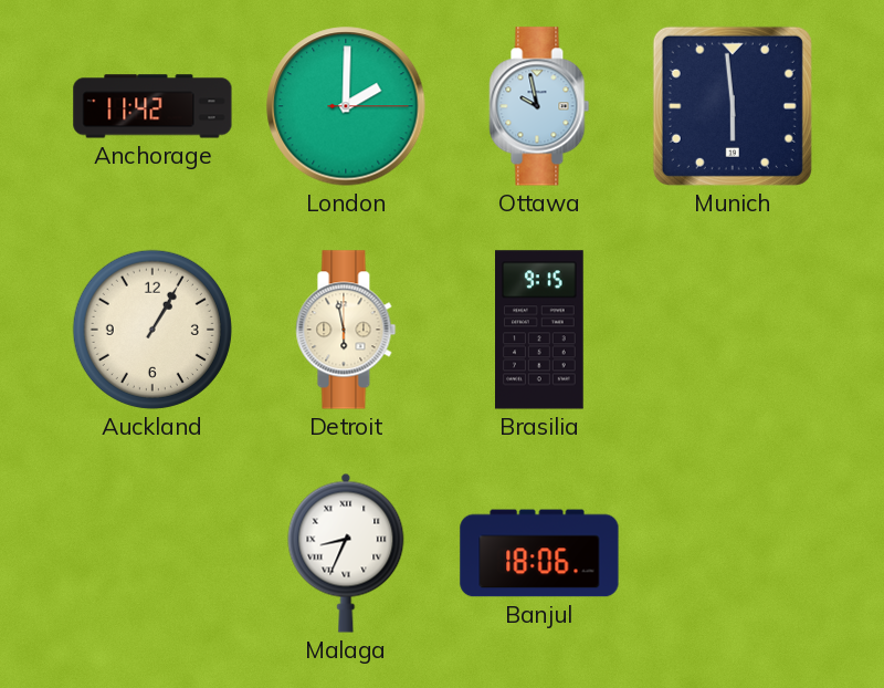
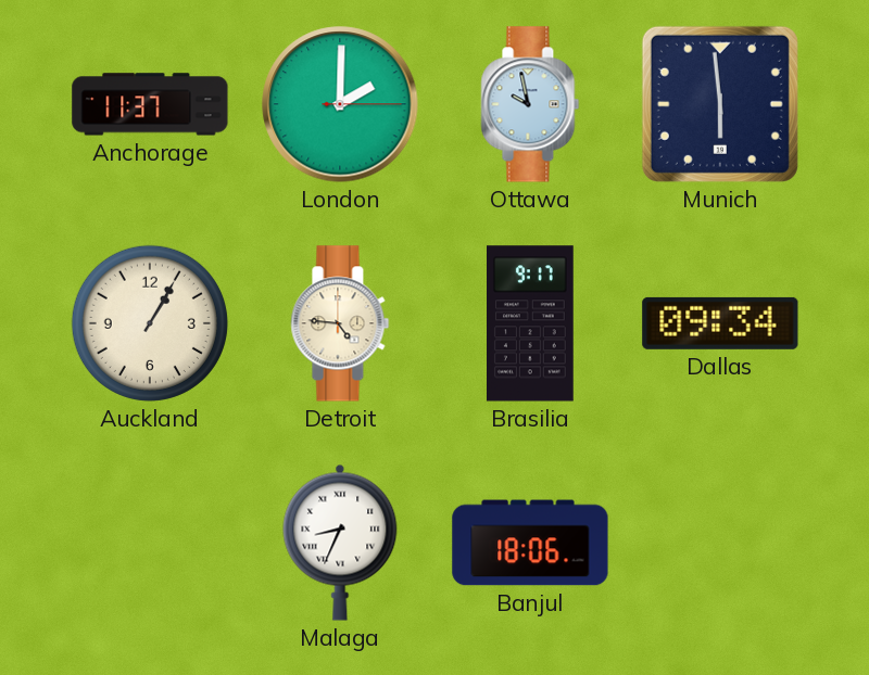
Anchorage: 11:42 -> 11:37 (150, 104)
Detroit: 5:58 -> 4:46 (340, 323)
Brasilia: 9:15 -> 9:17 (531, 323)
Dallas: none -> 09:34 (720, 323)
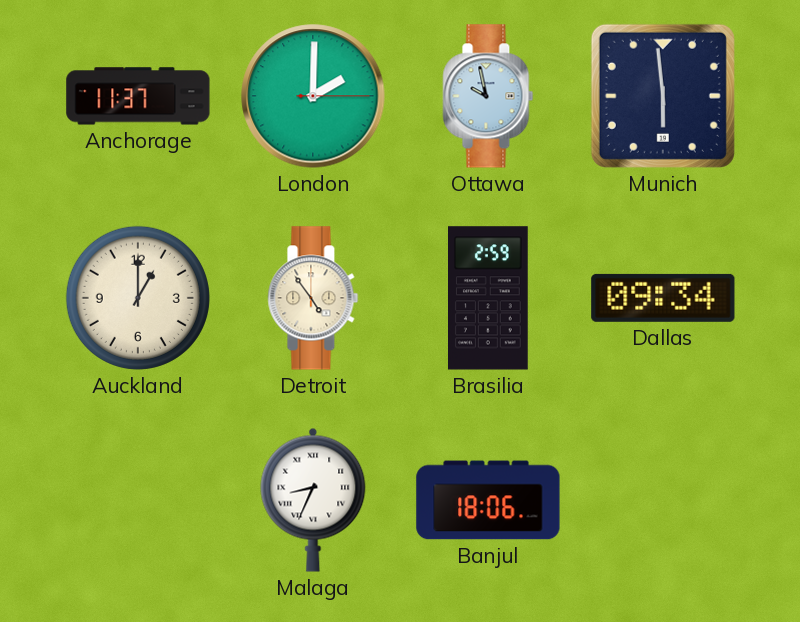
Auckland: 1:05 -> 1:00 (138, 298)
Detroit: 4:46 -> 4:54 (313, 298)
Brasilia: 9:17 -> 2:59 (489, 298)
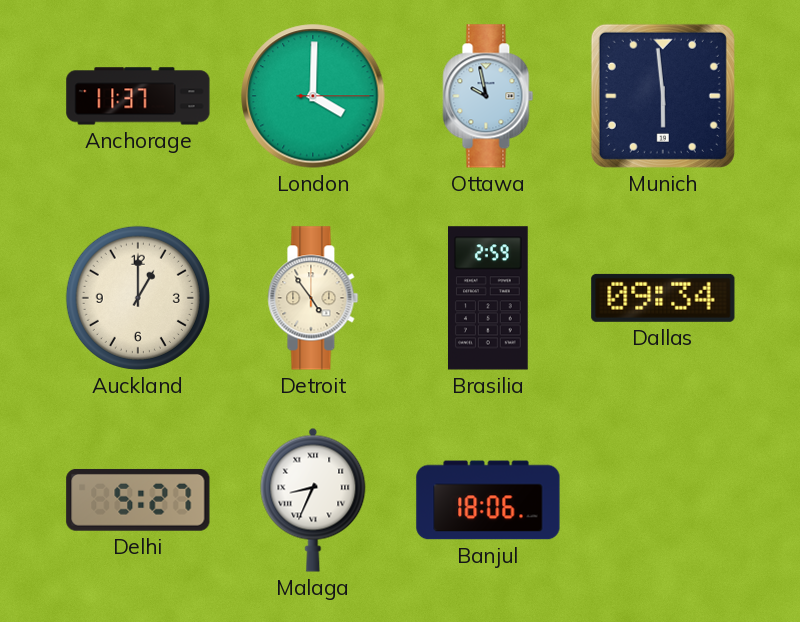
London: 2:00 -> 4:00 (313, 96)
Delhi: none -> 5:27 (138, 500)
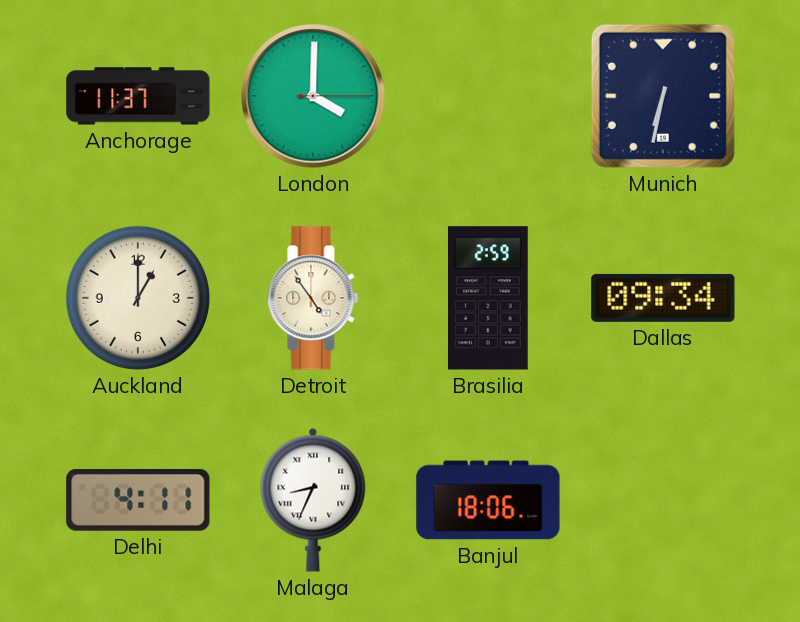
Ottawa: 9:58 -> none (488, 96)
Munich: 5:59 -> 6:32 (663, 96)
Delhi: 5:27 -> 4:11 (138, 500)
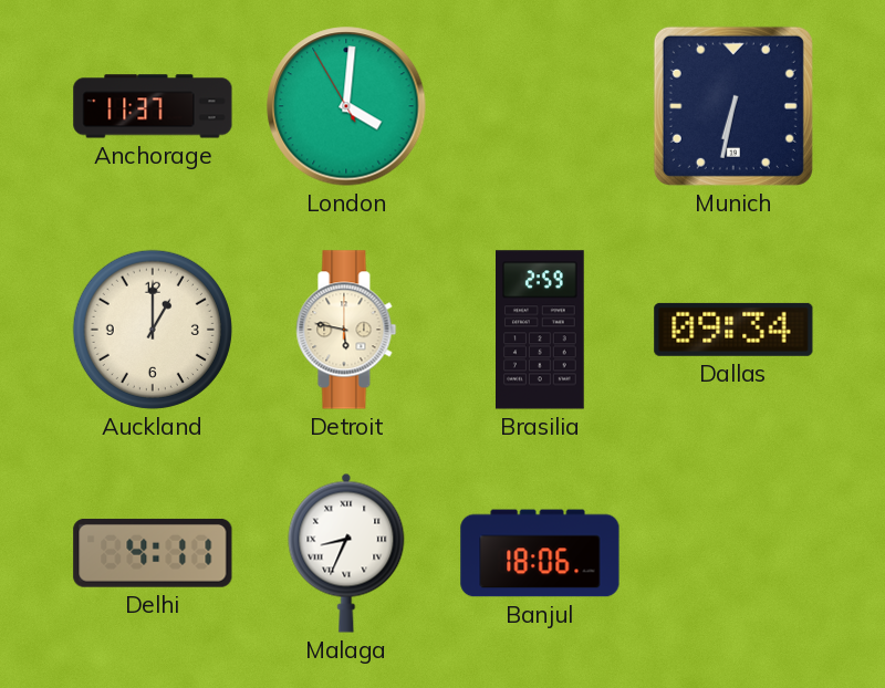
London: 4:00:15 -> 4:00:55 (346, 106)
Detroit: 4:54 -> 5:47 (346, 330)
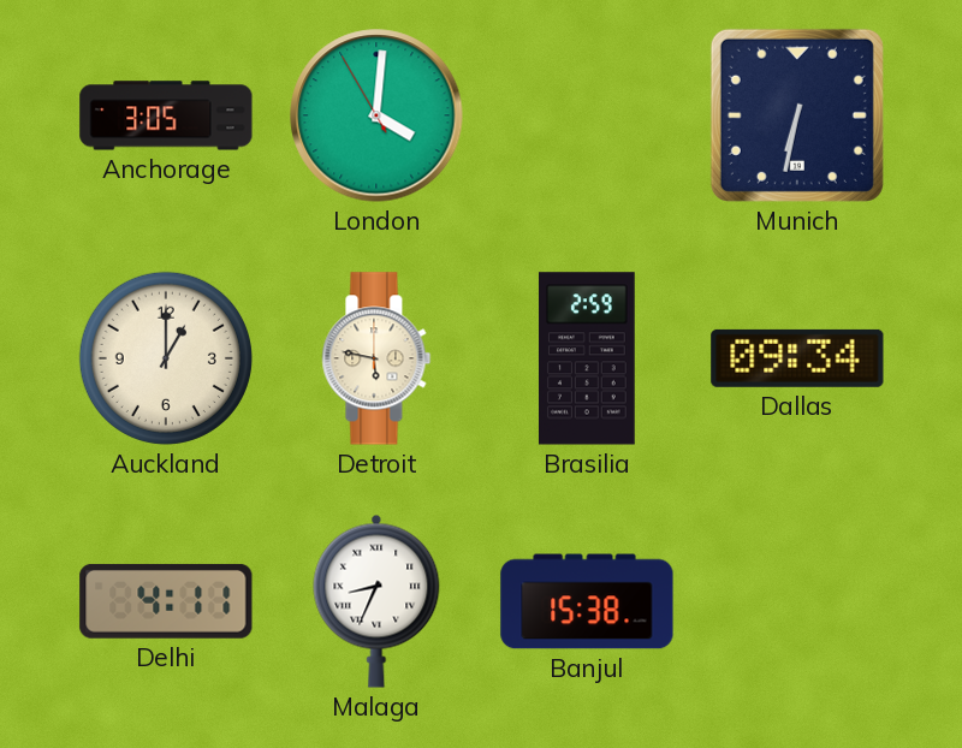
Anchorage: 11:37 -> 3:05 (166, 115)
Banjul: 18:06 -> 15:38 (587, 601)
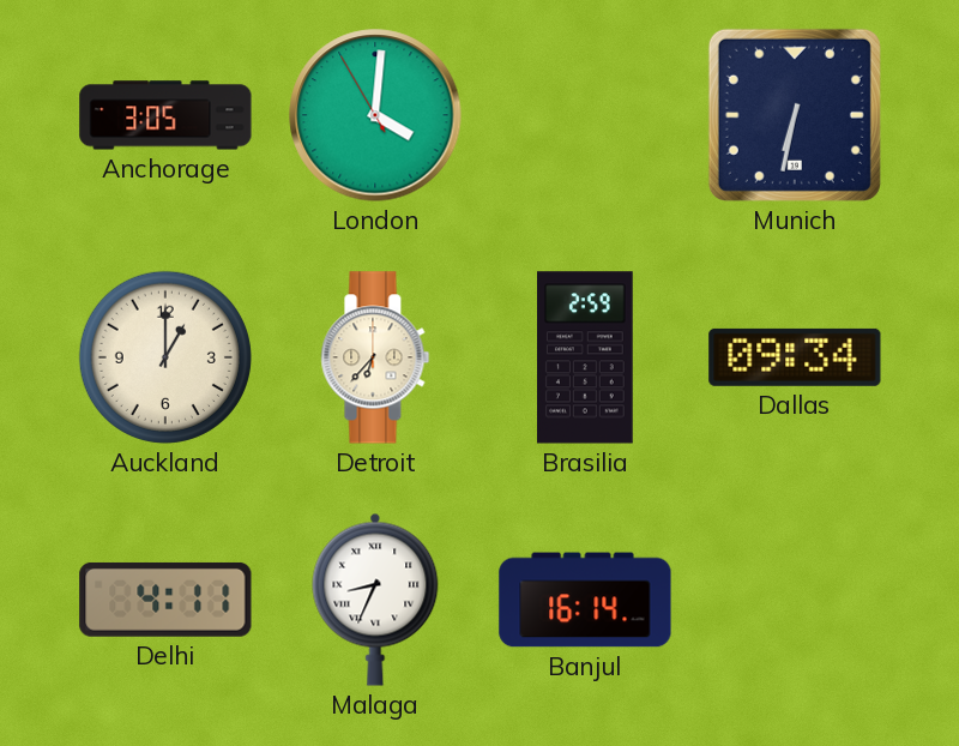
Detroit: 5:47 -> 6:37 (375, 357)
Banjul: 15:38 -> 16:14 (585, 600)
